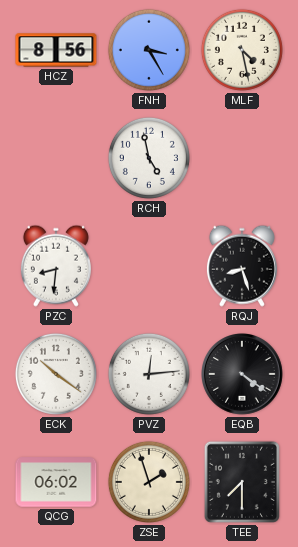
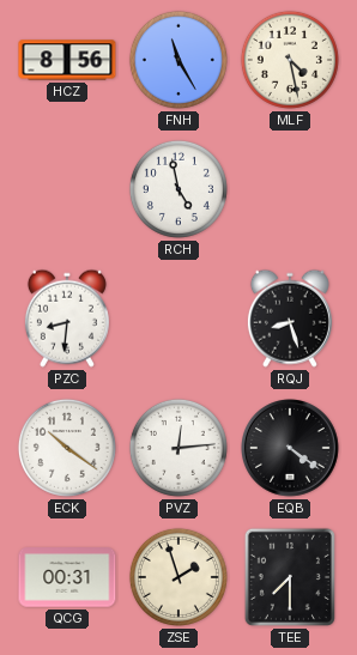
FNH: 3:25 -> 11:25 (179, 60)
QCG: 06:02 -> 00:31 (67, 577)
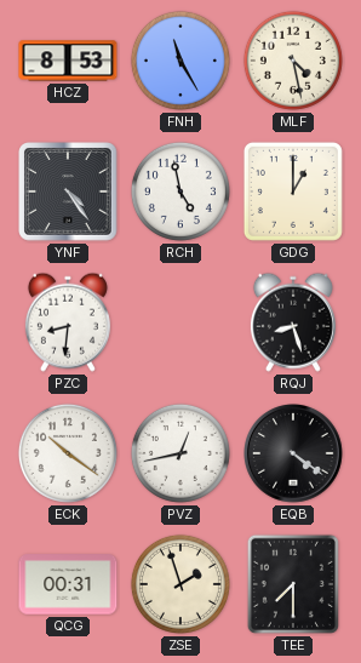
HCZ: 8:56 -> 8:53 (68, 61)
YNF: none -> 4:24 (68, 192)
GDG: none -> 1:00 (293, 192)
PVZ: 12:14 -> 12:43 (180, 453)
